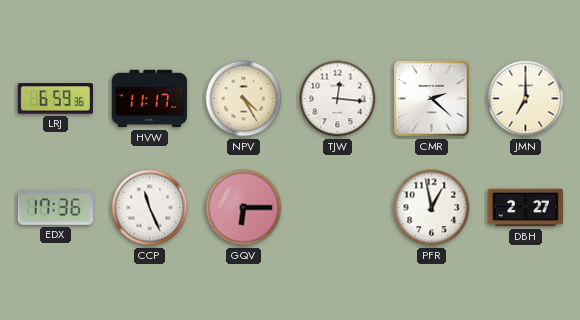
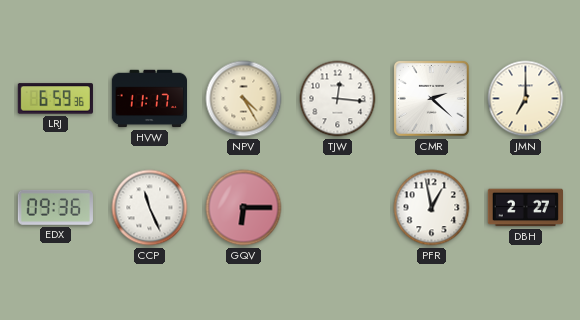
EDX: 17:36 -> 09:36 (55, 207)
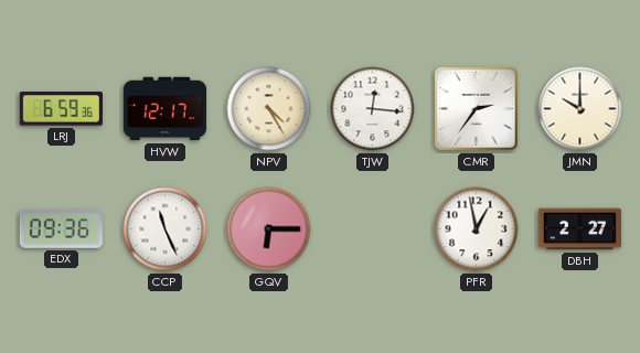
HVW: 11:17 -> 12:17 (164, 109)
CMR: 2:22 -> 2:36 (476, 108)
JMN: 7:00 -> 10:00 (580, 109)
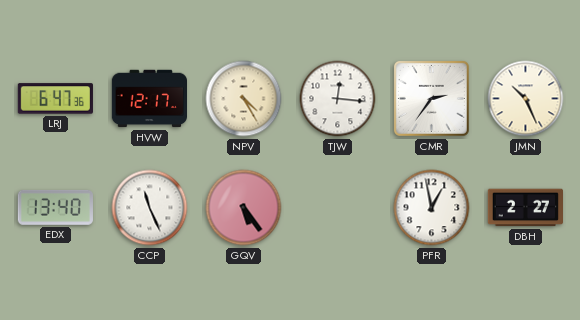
LRJ: 6:59 -> 6:47 (55, 99)
JMN: 10:00 -> 10:26 (526, 99)
EDX: 09:36 -> 13:40 (55, 207)
GQV: 6:15 -> 5:24 (244, 208)
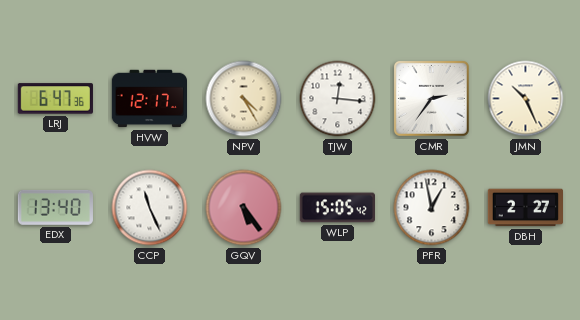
WLP: none -> 15:05 (337, 208)
